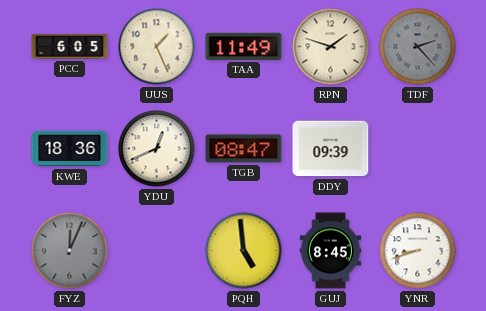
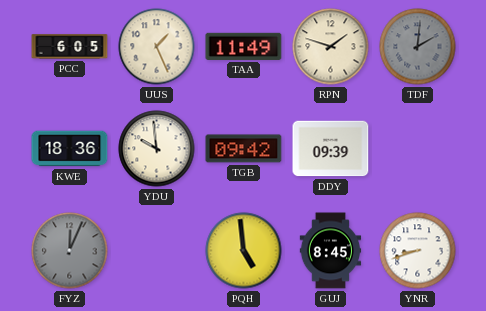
TDF: 2:23 -> 2:01 (418, 47)
YDU: 12:41 -> 9:59 (157, 149)
TGB: 08:47 -> 09:42 (244, 149)
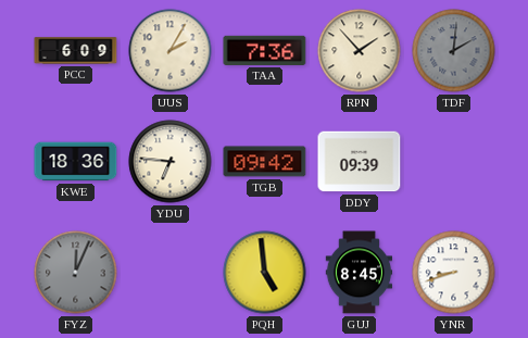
PCC: 6:05 -> 6:09 (76, 51)
UUS: 1:26 -> 2:05 (171, 51)
TAA: 11:49 -> 7:36 (265, 50)
RPN: 1:48 -> 1:53 (360, 51)
YDU: 9:59 -> 6:46 (171, 162)
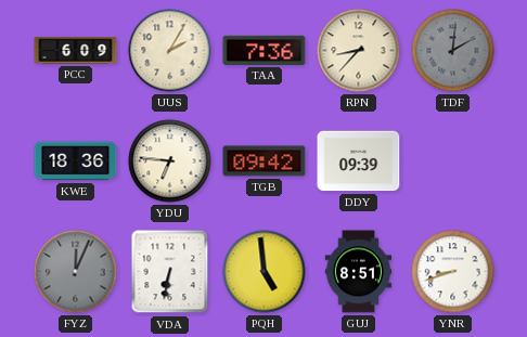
RPN: 1:53 -> 8:37 (359, 51)
VDA: none -> 6:32 (170, 272)
GUJ: 8:45 -> 8:51 (359, 272)
